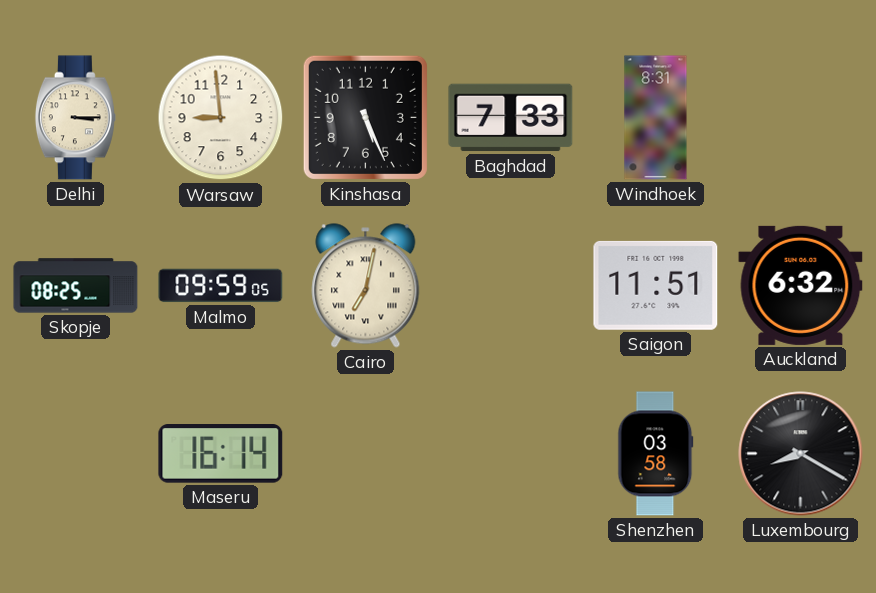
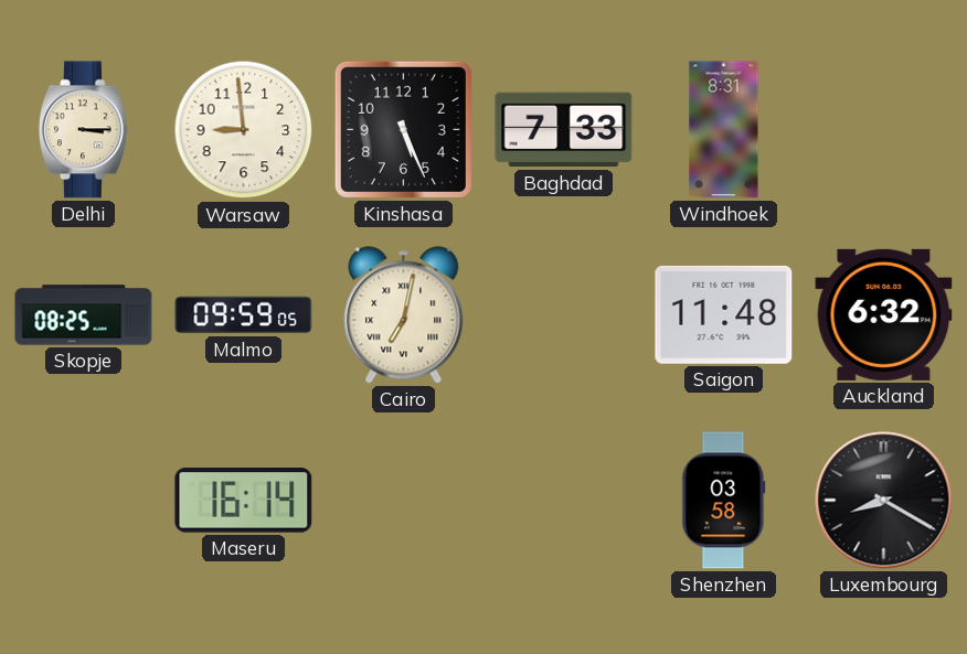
Saigon: 11:51 -> 11:48 (724, 314)
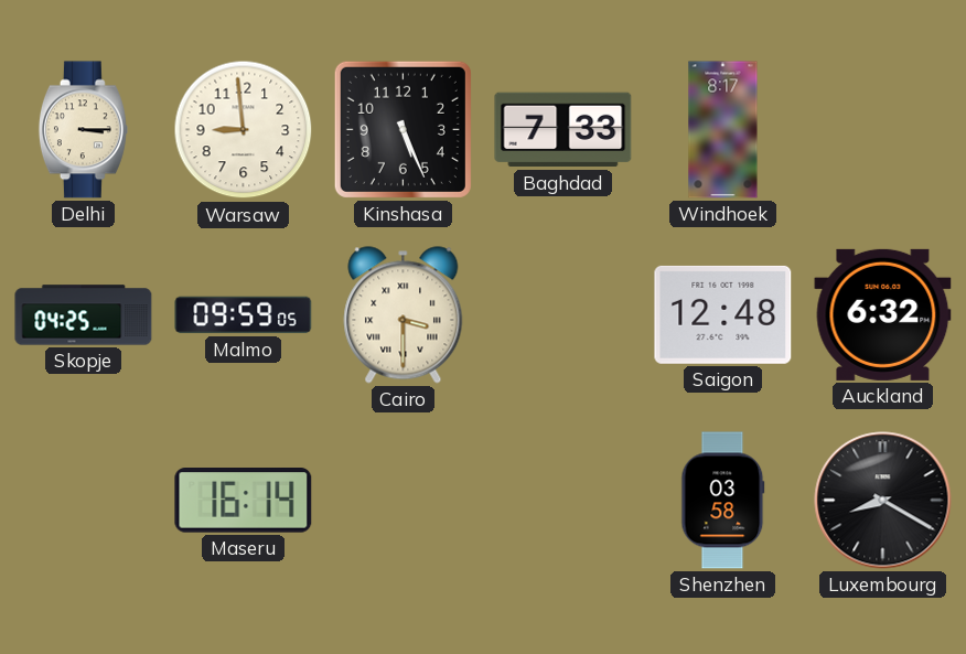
Windhoek: 8:31 -> 8:17 (723, 130)
Skopje: 08:25 -> 04:25 (84, 315)
Cairo: 7:02 -> 3:30 (404, 315)
Saigon: 11:48 -> 12:48 (723, 314)
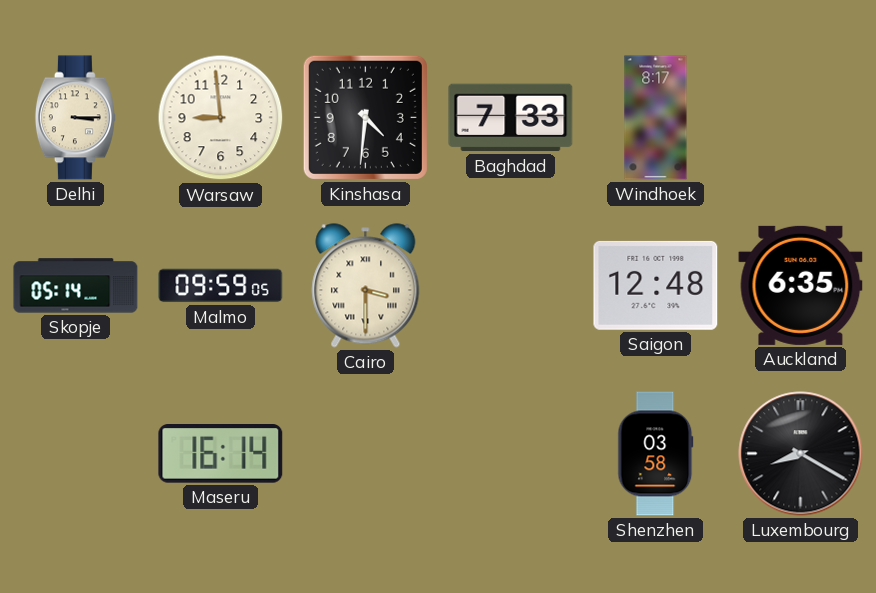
Kinshasa: 5:26 -> 4:31 (365, 117)
Skopje: 04:25 -> 05:14 (76, 286)
Auckland: 6:32 -> 6:35 (801, 285)
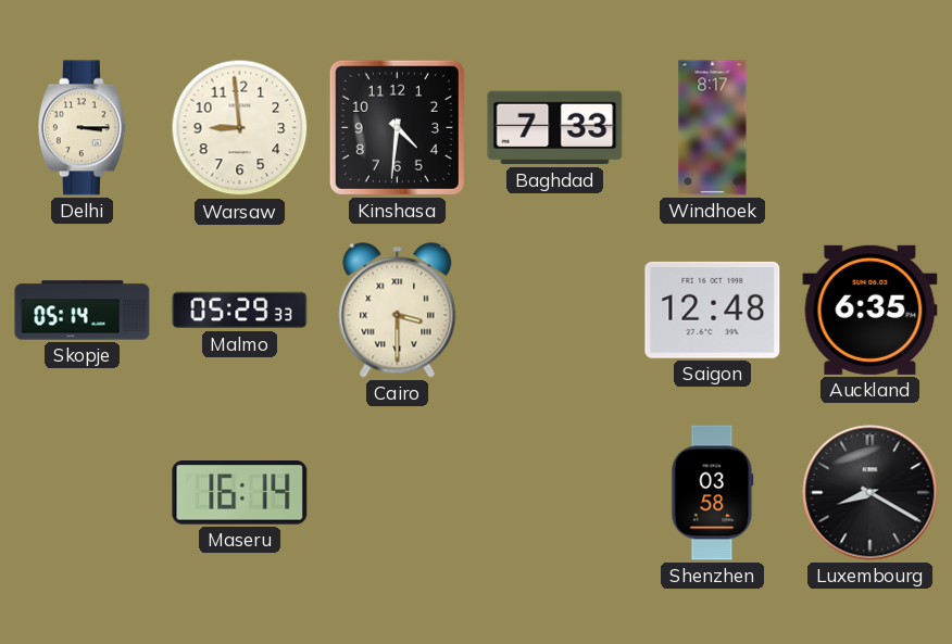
Malmo: 09:59 -> 05:29 (240, 311)
